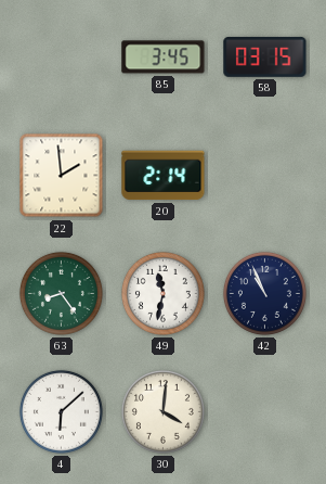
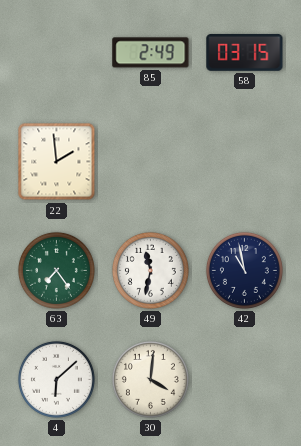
85: 3:45 -> 2:49 (151, 53)
20: 2:14 -> none (164, 176)
63: 8:24 -> 7:24 (56, 270)
42: 10:56 -> 10:58 (244, 270)
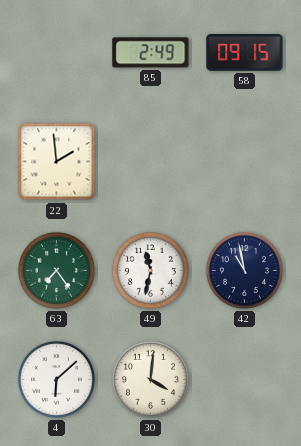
58: 03:15 -> 09:15 (245, 52)
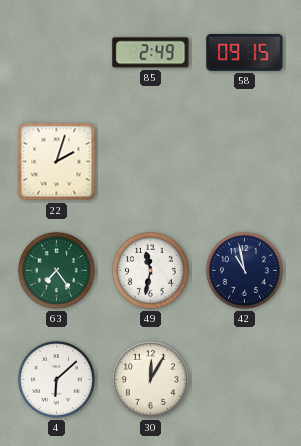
22: 1:59 -> 2:03 (57, 162)
30: 4:01 -> 12:05 (150, 379)
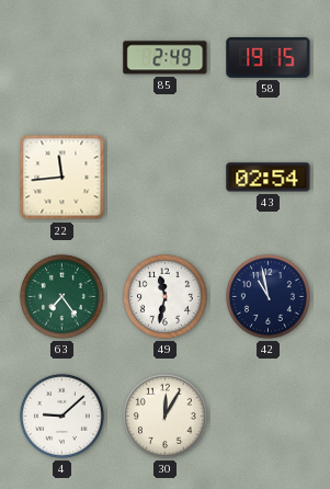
58: 09:15 -> 19:15 (269, 57)
22: 2:03 -> 11:44 (62, 178)
43: none -> 02:54 (269, 178)
4: 6:08 -> 9:08 (61, 416)
